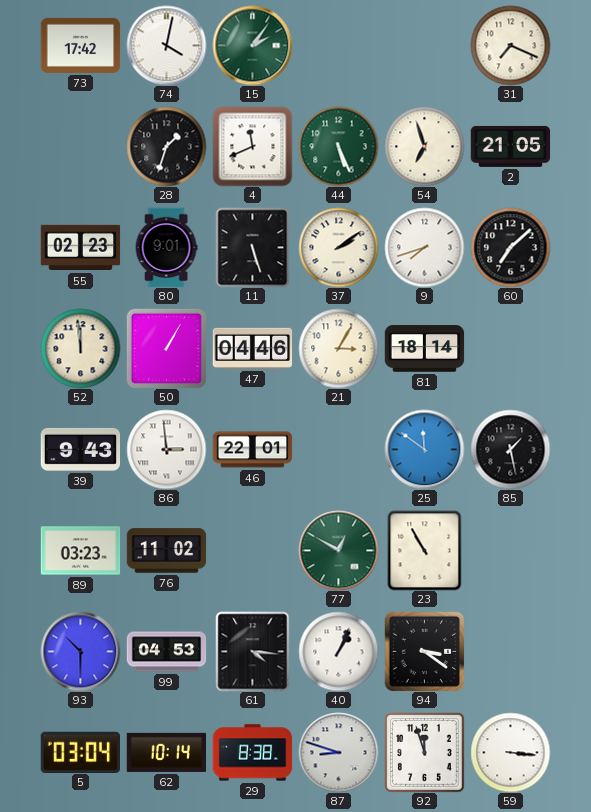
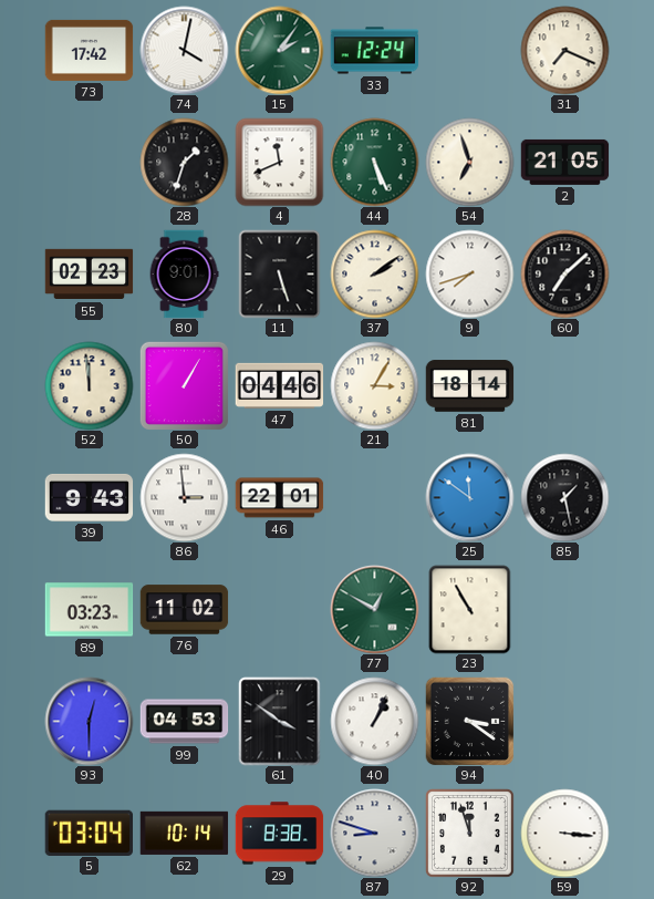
33: none -> 12:24 (374, 51)
93: 10:30 -> 12:30 (89, 721)
61: 4:16 -> 3:51 (280, 721)
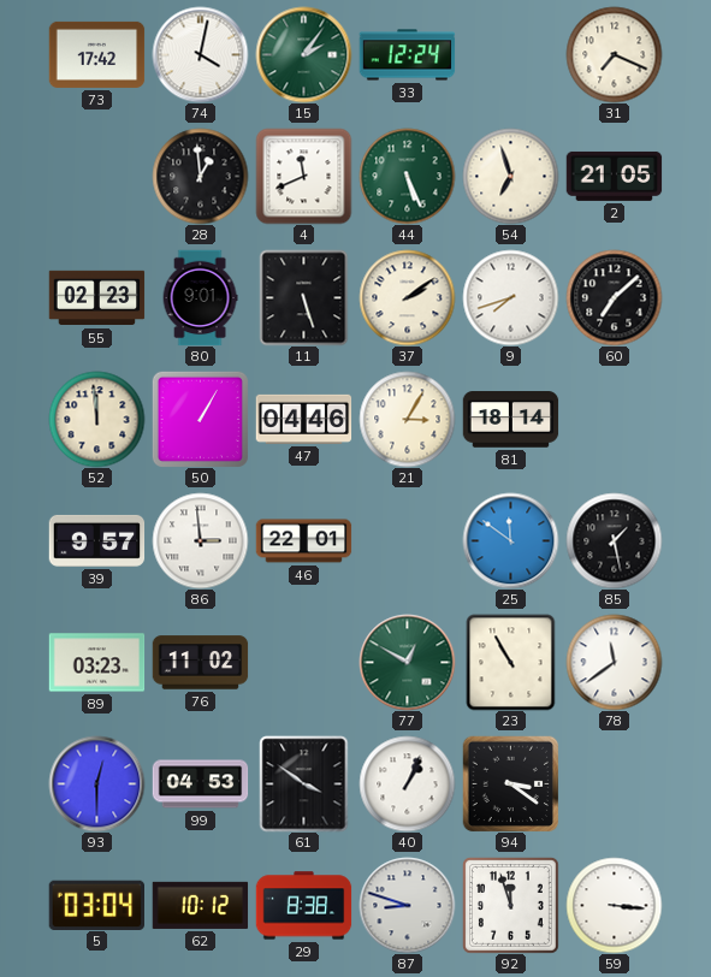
28: 1:33 -> 12:59 (200, 176)
39: 9:43 -> 9:57 (96, 540)
78: none -> 11:39 (614, 662)
62: 10:14 -> 10:12 (200, 905)
